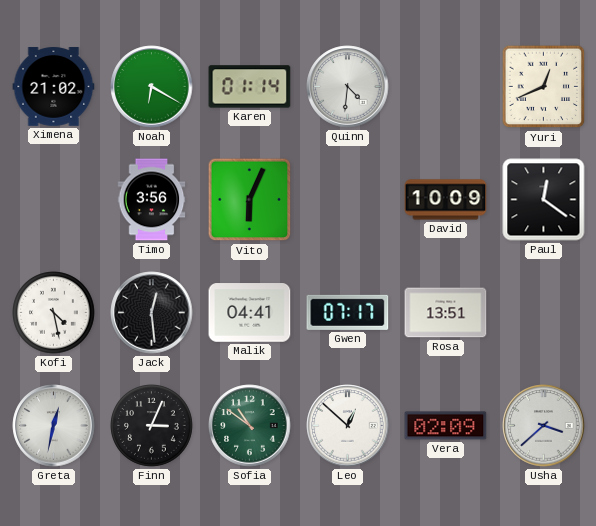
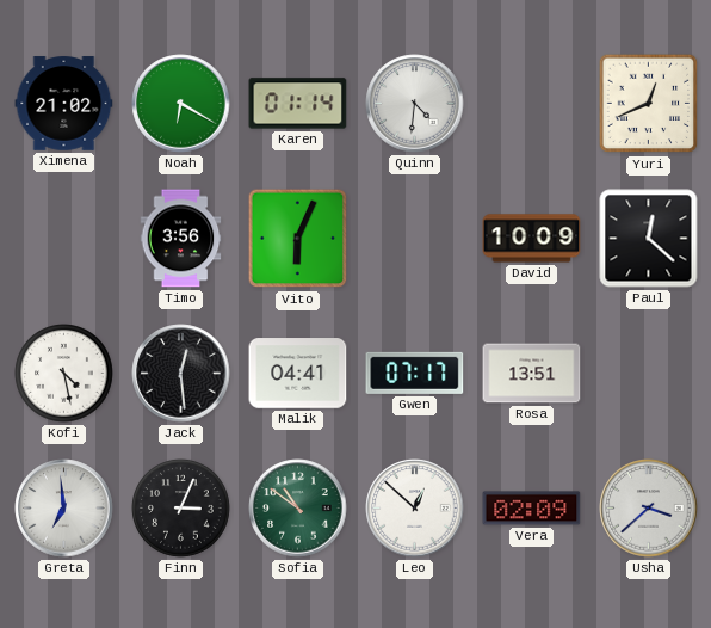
Paul: 12:21 -> 12:22 (649, 239)
Greta: 12:32 -> 6:59 (64, 509)
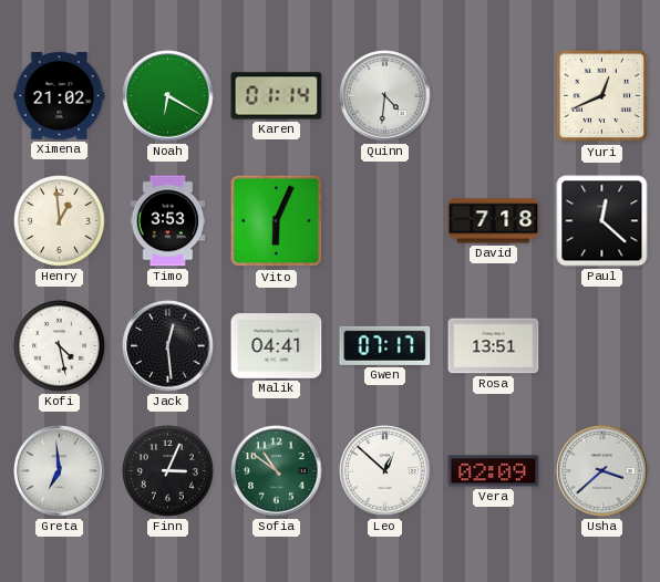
Henry: none -> 12:59 (60, 221)
Timo: 3:56 -> 3:53 (168, 221)
David: 10:09 -> 7:18 (494, 221)
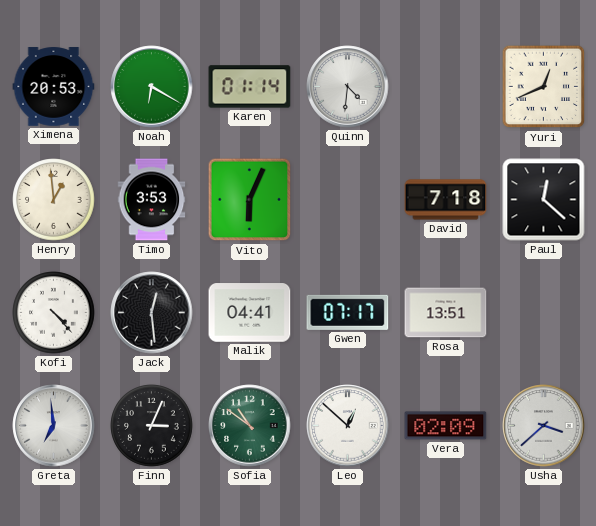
Ximena: 21:02 -> 20:53 (54, 87)
Kofi: 4:28 -> 4:23 (54, 313)
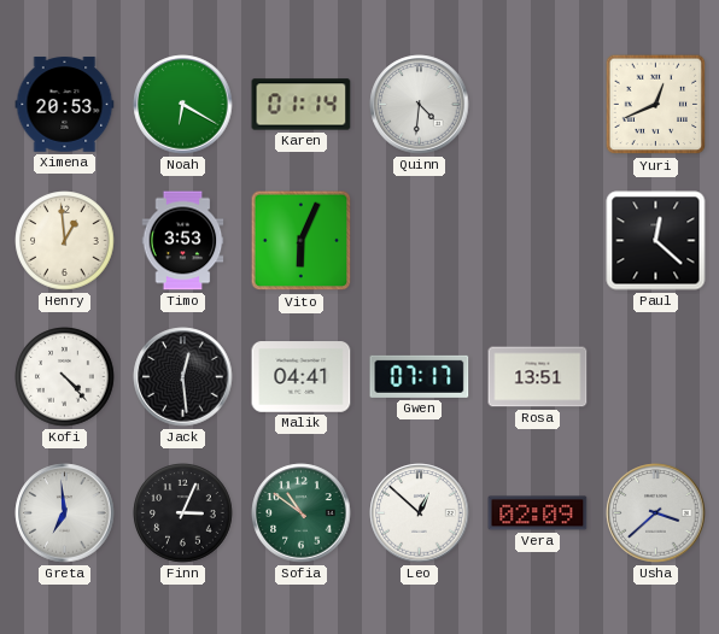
David: 7:18 -> none (446, 200)
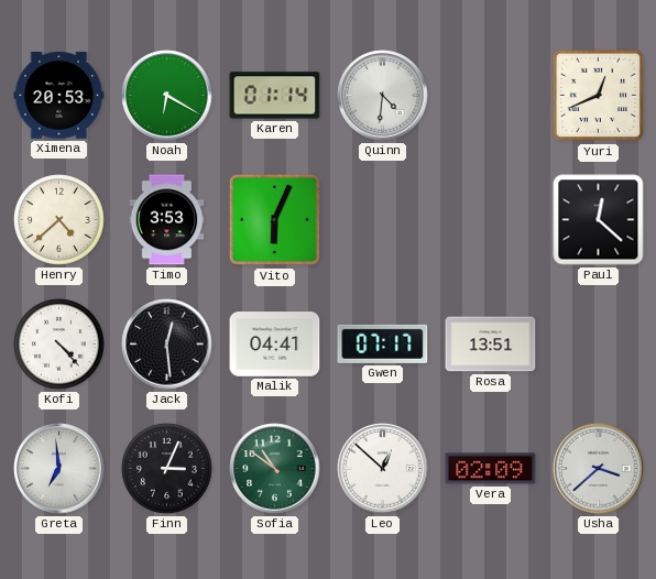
Henry: 12:59 -> 4:38 (59, 220)
